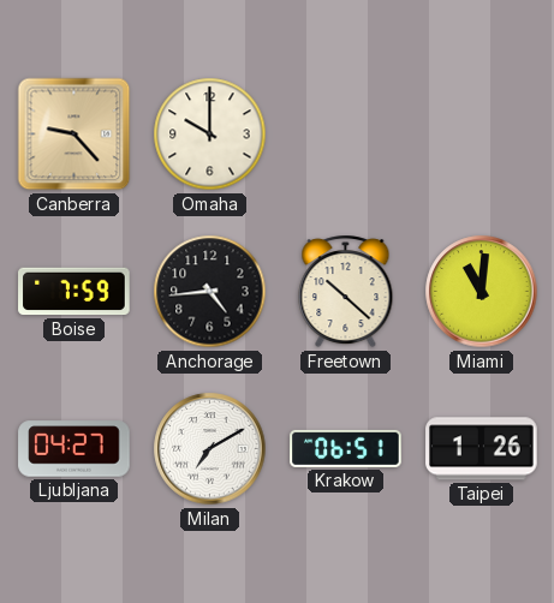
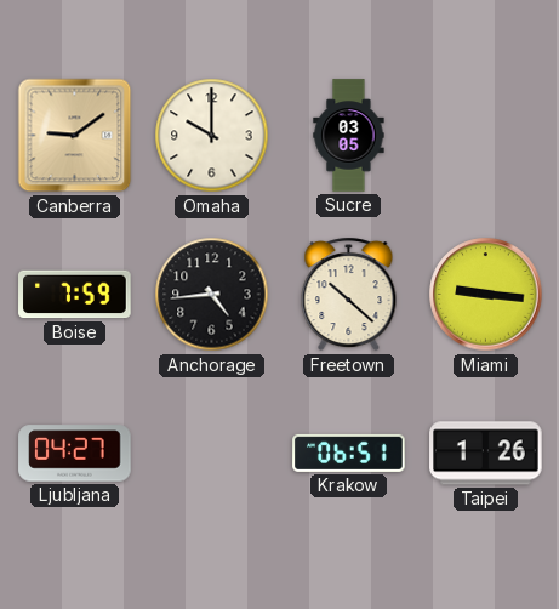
Canberra: 9:23 -> 9:09 (75, 136)
Sucre: none -> 03:05 (349, 136)
Miami: 11:01 -> 9:16 (486, 295)
Milan: 7:10 -> none (210, 449)
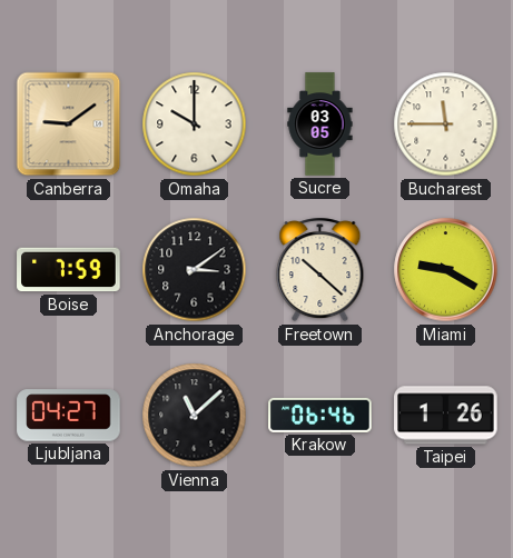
Bucharest: none -> 11:45 (446, 124)
Anchorage: 4:44 -> 3:09 (195, 270)
Miami: 9:16 -> 9:20 (446, 270)
Vienna: none -> 11:08 (195, 416)
Krakow: 06:51 -> 06:46 (320, 415)
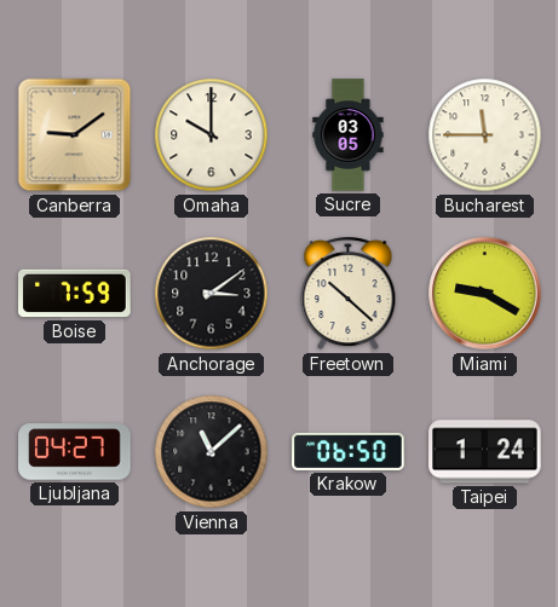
Krakow: 06:46 -> 06:50 (349, 451)
Taipei: 1:26 -> 1:24 (485, 452)
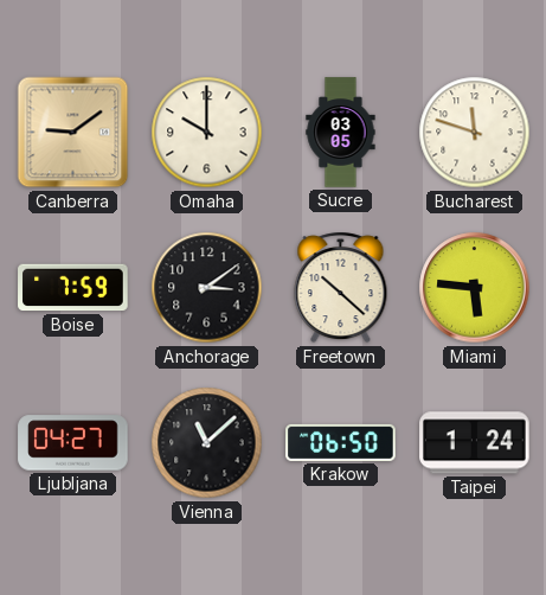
Bucharest: 11:45 -> 11:48 (475, 133)
Miami: 9:20 -> 5:46 (475, 288)
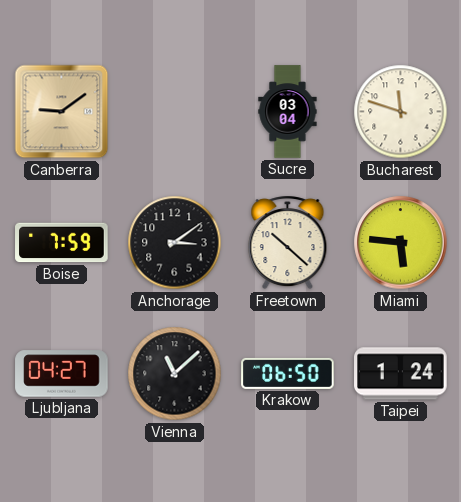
Omaha: 10:00 -> none (207, 133)
Sucre: 03:05 -> 03:04 (288, 112)
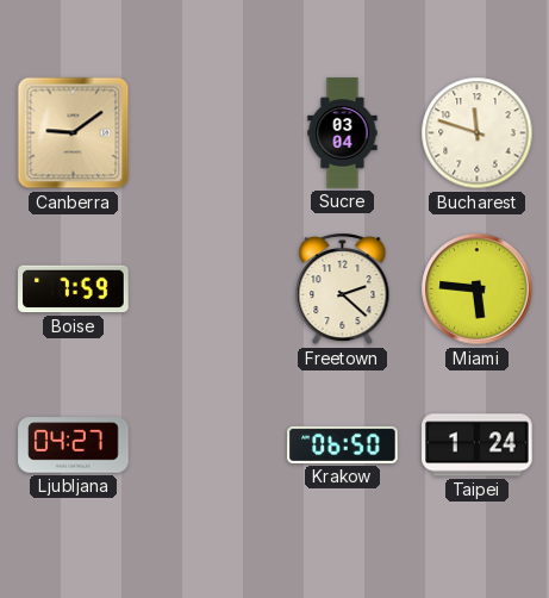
Anchorage: 3:09 -> none (175, 243)
Freetown: 10:22 -> 2:22 (343, 289)
Vienna: 11:08 -> none (175, 374)
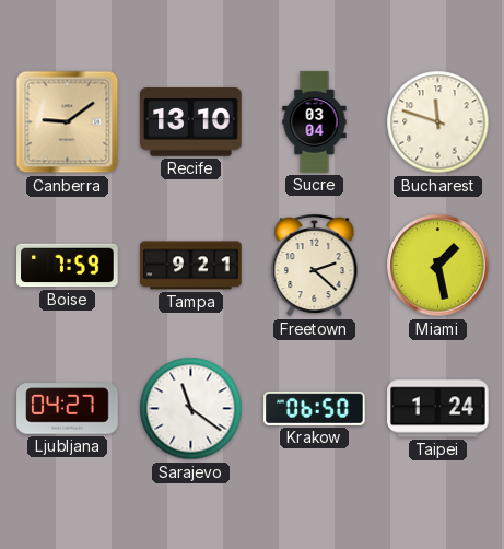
Recife: none -> 13:10 (191, 122)
Tampa: none -> 9:21 (191, 266)
Miami: 5:46 -> 1:28 (438, 266)
Sarajevo: none -> 11:21 (191, 409)
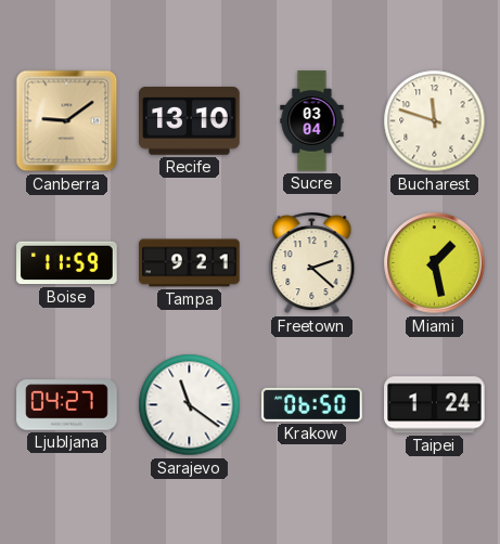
Boise: 7:59 -> 11:59 (67, 263)
